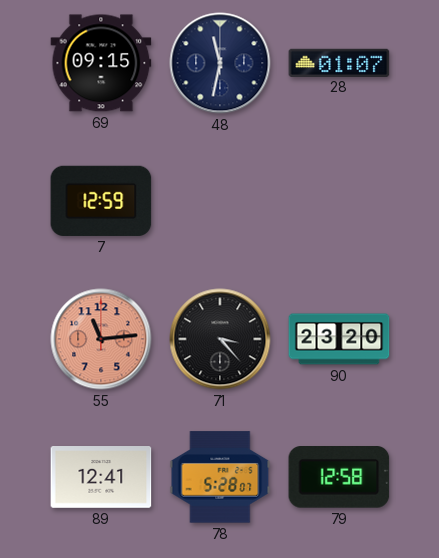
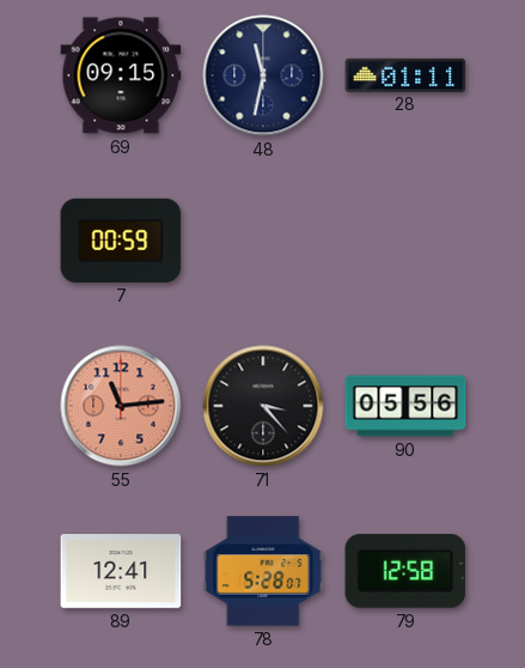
28: 01:07 -> 01:11 (405, 74)
7: 12:59 -> 00:59 (121, 241)
90: 23:20 -> 05:56 (405, 406)
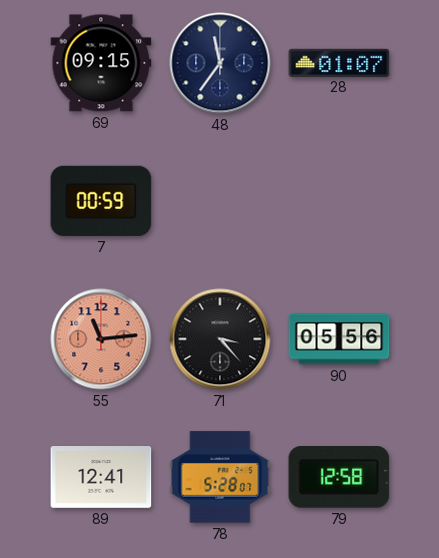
48: 11:32 -> 11:36 (220, 63)
28: 01:11 -> 01:07 (339, 62)
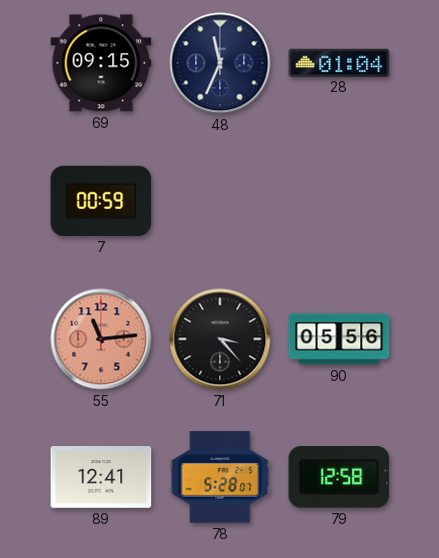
48: 11:36 -> 11:34 (220, 63)
28: 01:07 -> 01:04 (339, 62)
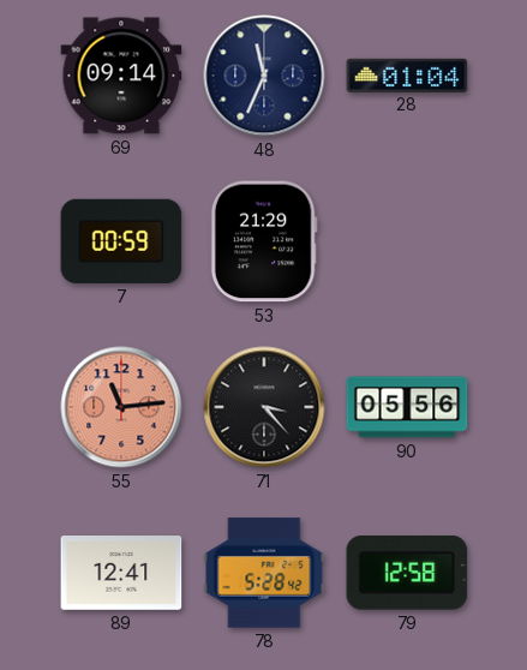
69: 09:15 -> 09:14 (121, 76)
53: none -> 21:29 (264, 241)
78: 5:28:07 -> 5:28:42 (264, 573)
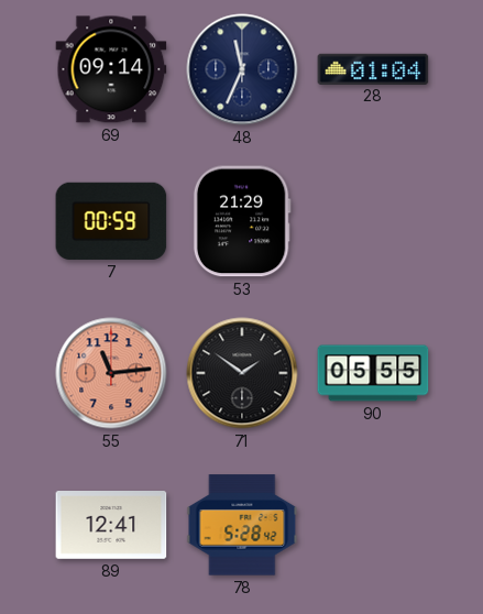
71: 3:23 -> 1:51 (242, 373)
90: 05:56 -> 05:55 (373, 373)
79: 12:58 -> none (407, 574)
